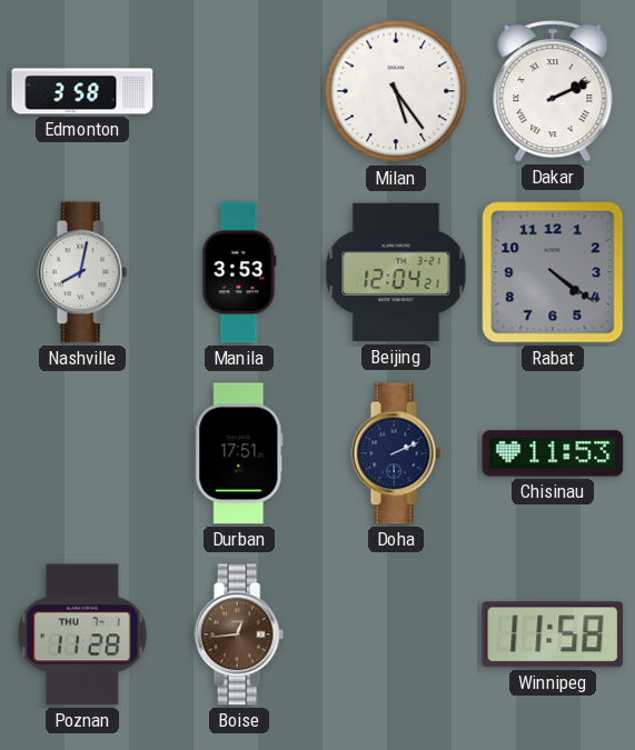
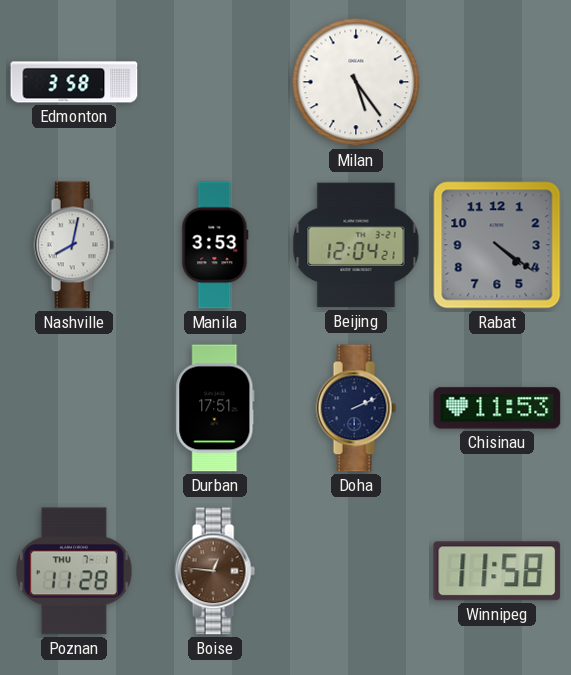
Dakar: 2:11 -> none (553, 91)
Boise: 12:44 -> 12:46 (215, 571)
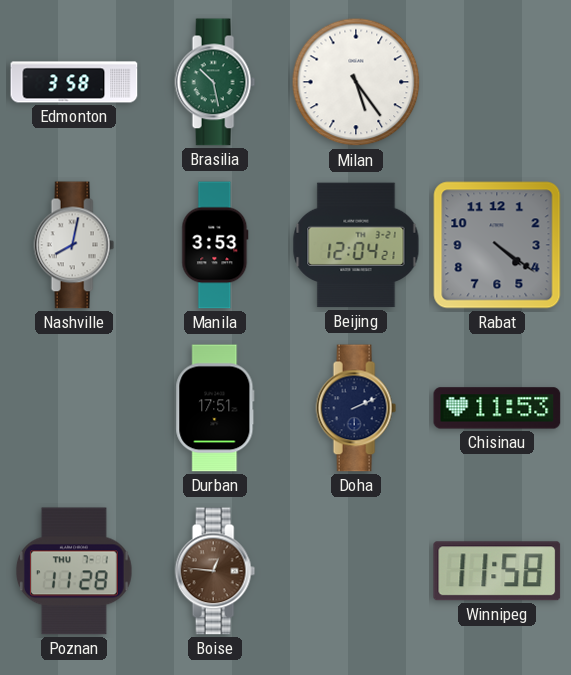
Brasilia: none -> 10:28 (215, 82)
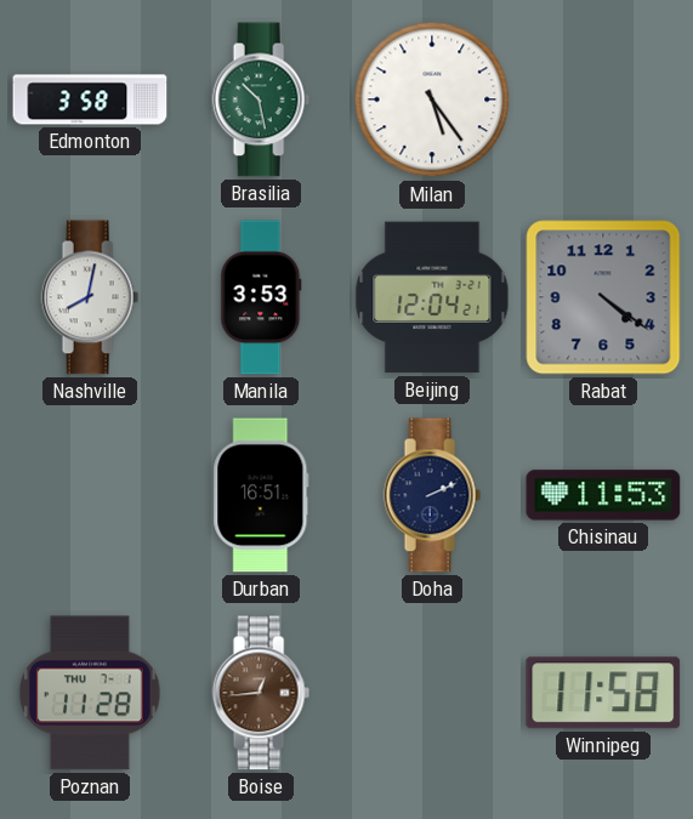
Durban: 17:51 -> 16:51 (261, 495)
Boise: 12:46 -> 12:44 (261, 693)
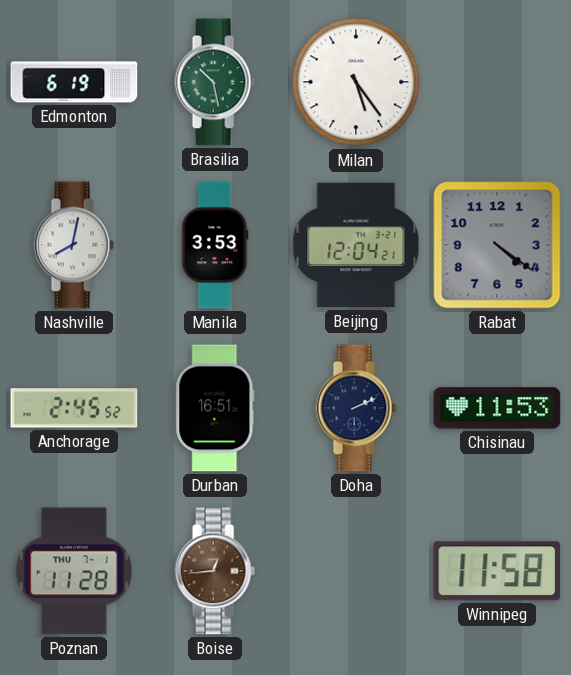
Edmonton: 3:58 -> 6:19 (74, 82)
Anchorage: none -> 2:45 (74, 408)
